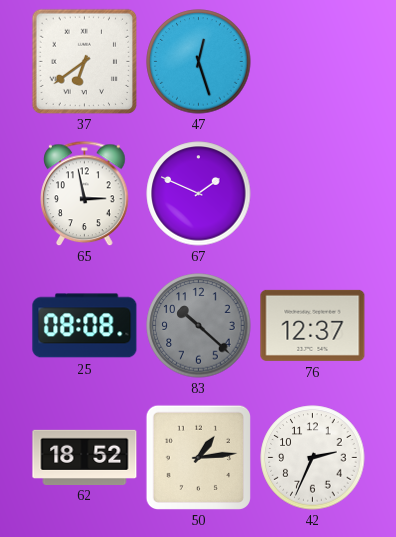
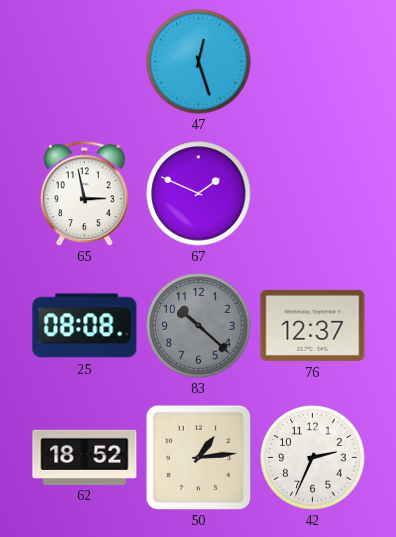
37: 6:39 -> none (84, 61)
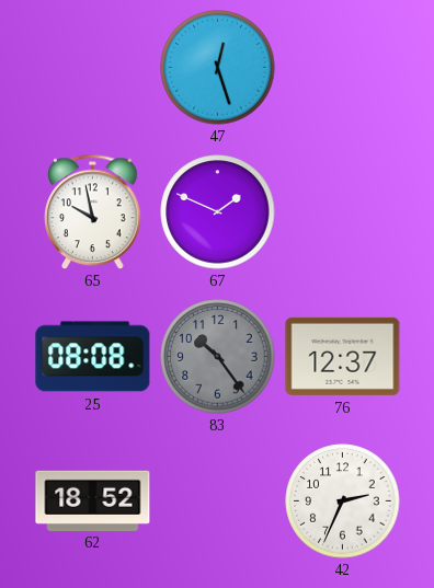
65: 2:58 -> 9:58 (93, 211)
83: 10:22 -> 10:24 (218, 357)
50: 1:14 -> none (198, 457)
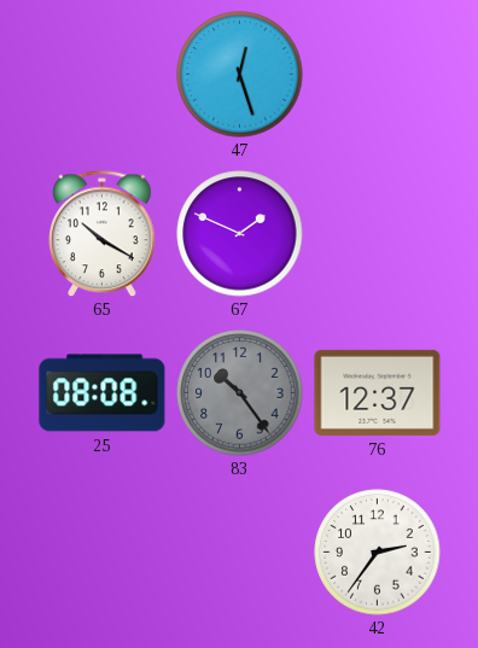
65: 9:58 -> 10:20 (103, 233)
62: 18:52 -> none (93, 500)
42: 2:34 -> 2:36 (378, 553)
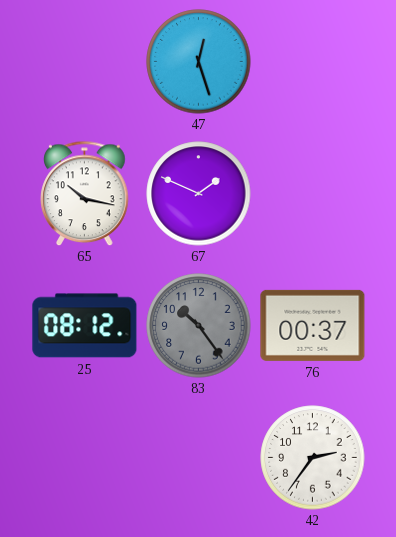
65: 10:20 -> 10:17 (85, 193)
25: 08:08 -> 08:12 (85, 326)
76: 12:37 -> 00:37 (313, 325)
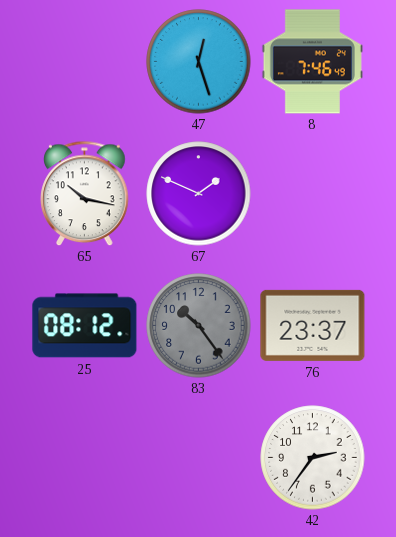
8: none -> 7:46 (312, 62)
76: 00:37 -> 23:37 (313, 325)
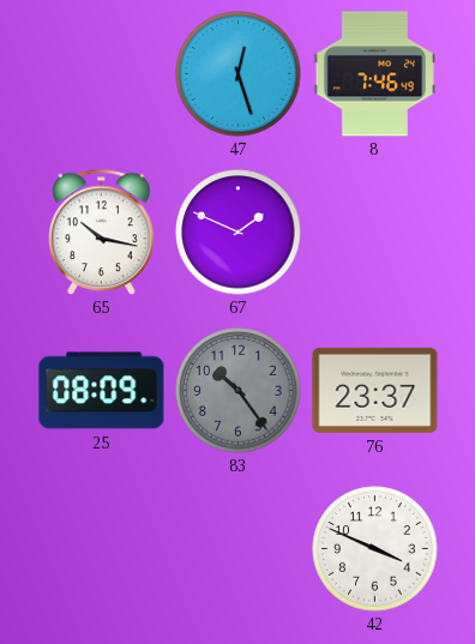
25: 08:12 -> 08:09 (102, 391)
42: 2:36 -> 3:49 (375, 549)
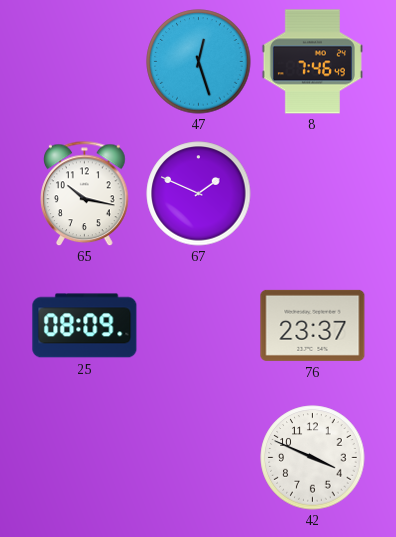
83: 10:24 -> none (239, 391)
